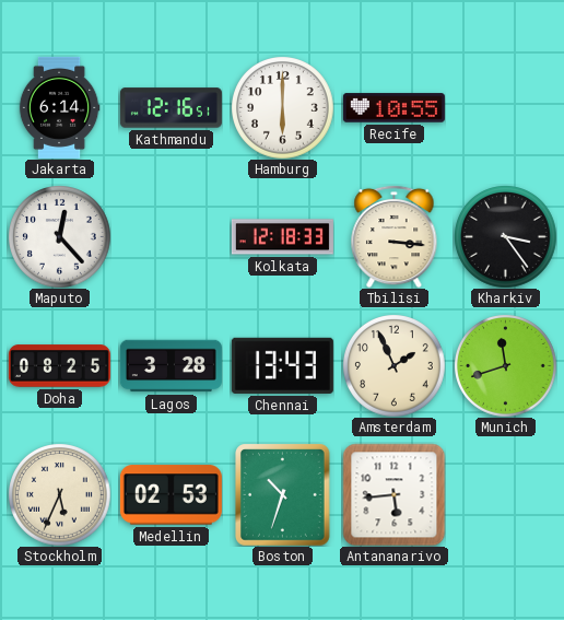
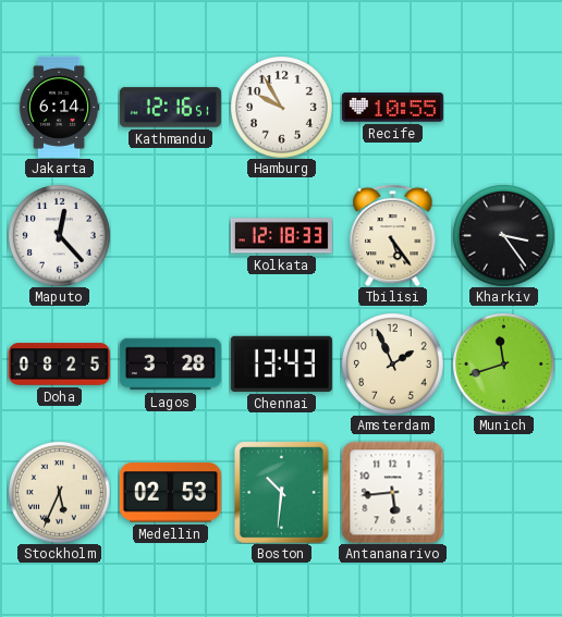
Hamburg: 6:00 -> 9:55 (282, 108)
Tbilisi: 3:16 -> 5:24 (393, 235)
Boston: 10:33 -> 10:31 (282, 493)
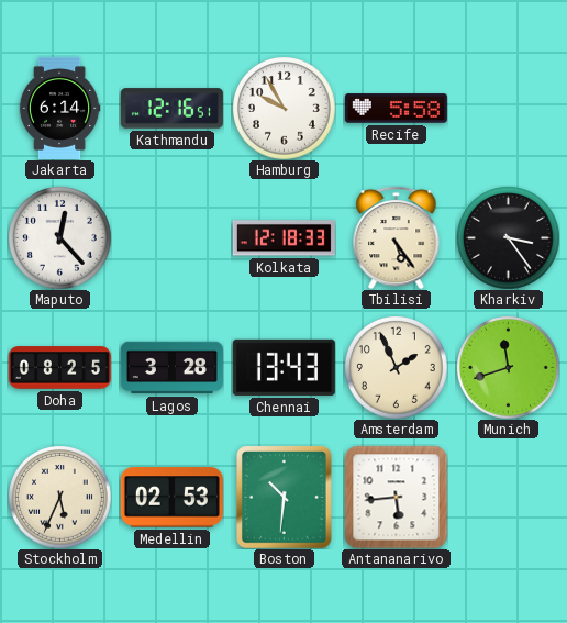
Recife: 10:55 -> 5:58 (396, 109)
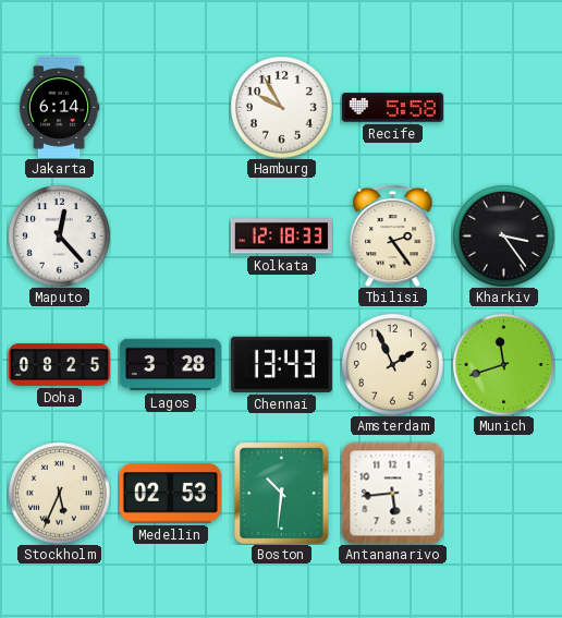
Kathmandu: 12:16 -> none (171, 109)
Tbilisi: 5:24 -> 2:24 (393, 235)
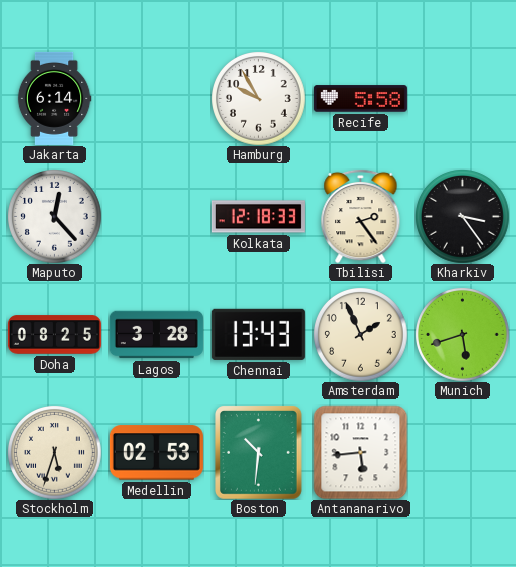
Munich: 11:42 -> 5:42 (463, 335)
Stockholm: 5:34 -> 5:33 (55, 453)
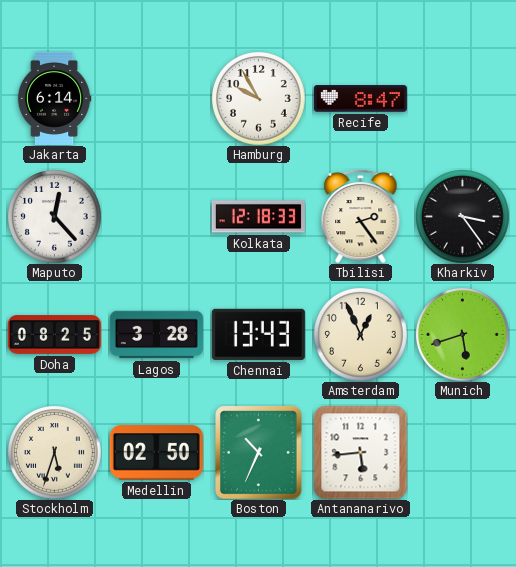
Recife: 5:58 -> 8:47 (360, 99)
Amsterdam: 1:56 -> 12:56 (361, 335)
Medellin: 02:53 -> 02:50 (156, 453)
Boston: 10:31 -> 10:34 (259, 453)
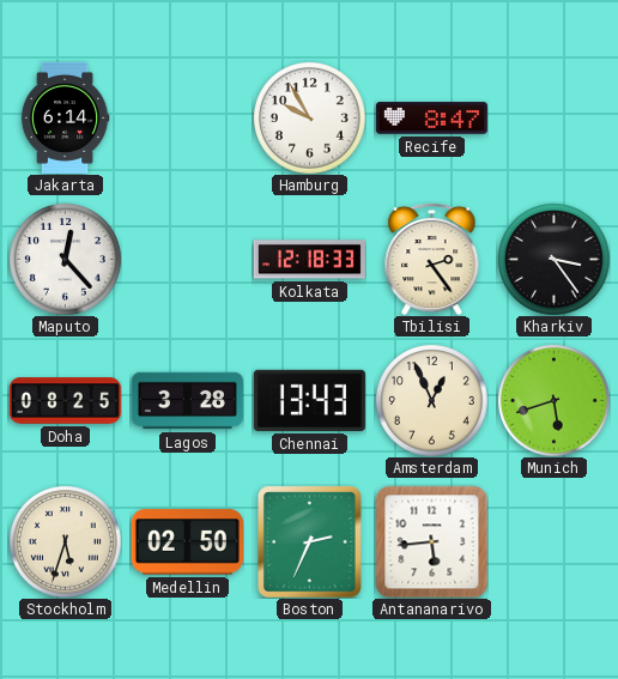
Boston: 10:34 -> 2:34 (310, 542)
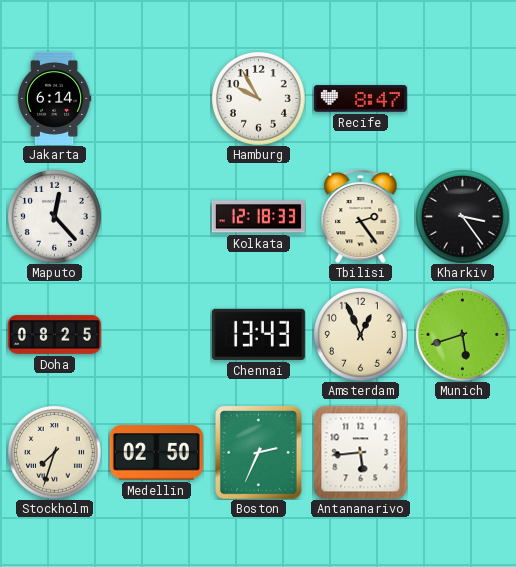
Lagos: 3:28 -> none (187, 401)
Stockholm: 5:33 -> 7:33 (55, 453)
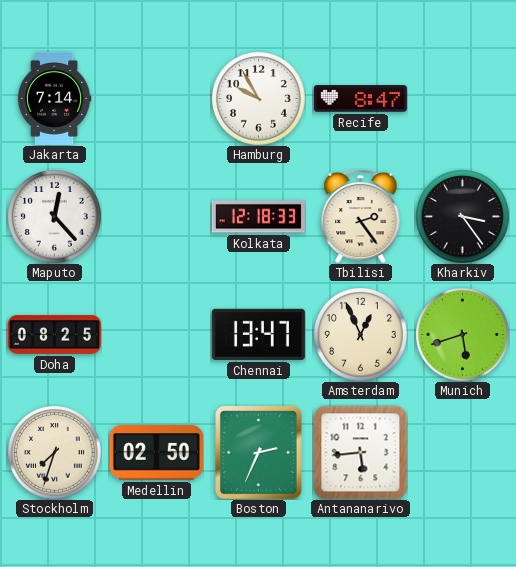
Jakarta: 6:14 -> 7:14 (54, 98)
Chennai: 13:43 -> 13:47 (258, 334)
